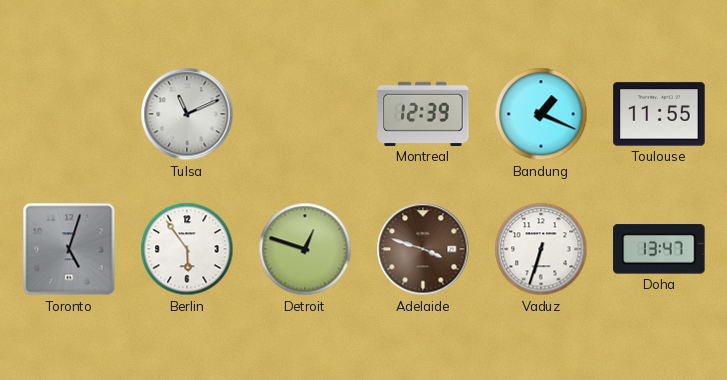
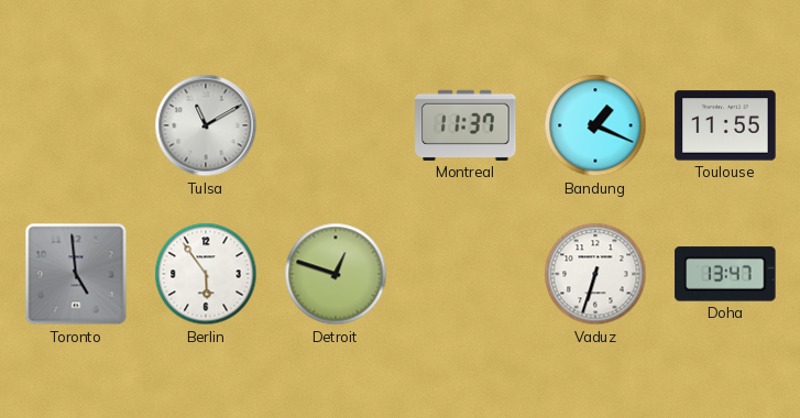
Tulsa: 11:11 -> 11:10 (206, 125)
Montreal: 12:39 -> 11:37 (465, 125)
Toronto: 5:03 -> 4:59 (76, 274)
Adelaide: 3:48 -> none (423, 249)
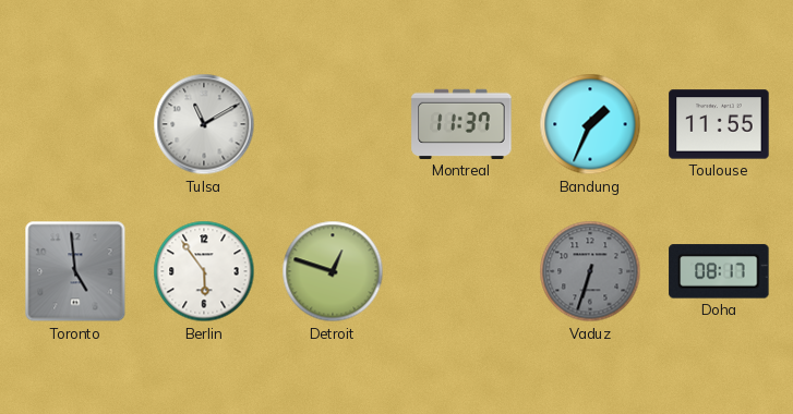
Bandung: 1:19 -> 1:34 (590, 124)
Vaduz dial: white -> grey (590, 271)
Doha: 13:47 -> 08:17 (719, 271)
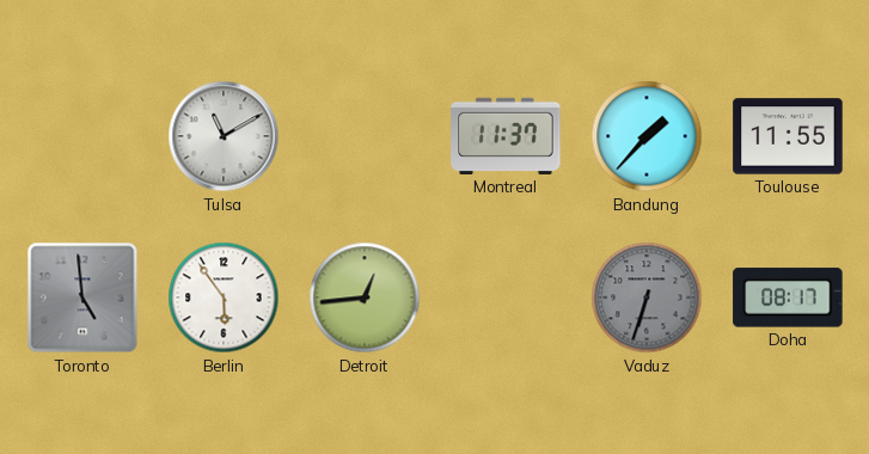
Bandung: 1:34 -> 1:37 (647, 136)
Detroit: 12:48 -> 12:44 (365, 297)
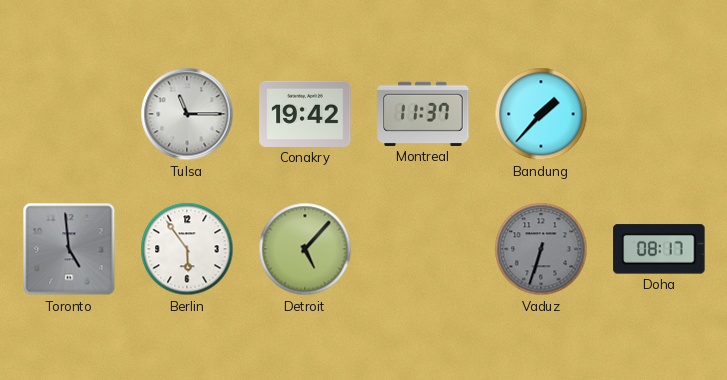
Tulsa: 11:10 -> 11:15 (187, 114)
Conakry: none -> 19:42 (305, 114)
Toulouse: 11:55 -> none (788, 136)
Detroit: 12:44 -> 5:07 (305, 249)
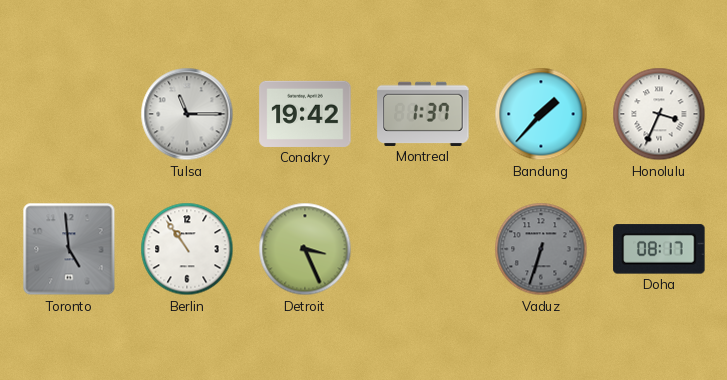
Montreal: 11:37 -> 1:37 (423, 114)
Honolulu: none -> 3:34 (659, 114)
Berlin: 5:54 -> 10:54 (187, 249)
Detroit: 5:07 -> 3:26 (305, 249)
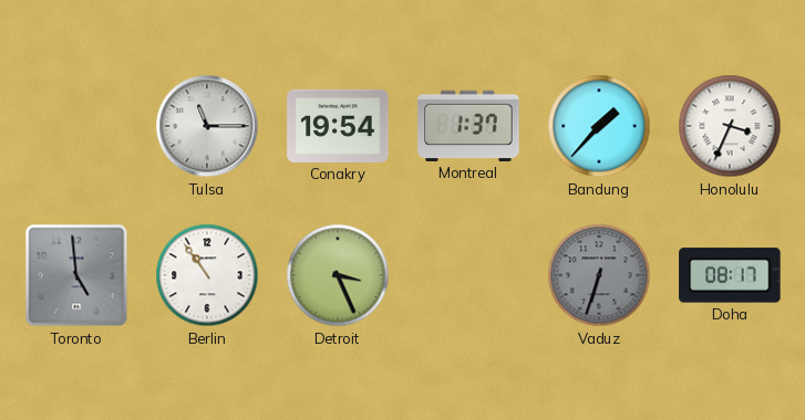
Conakry: 19:42 -> 19:54 (338, 126)
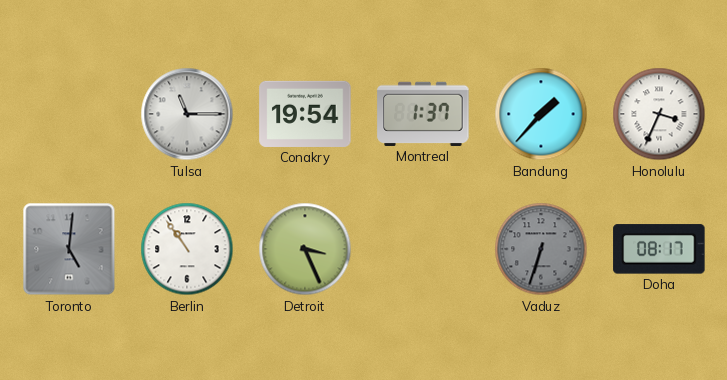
Toronto: 4:59 -> 5:01 (69, 249)
